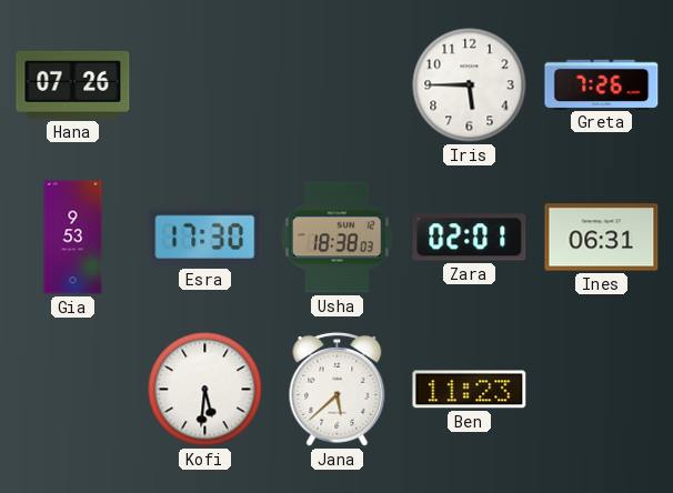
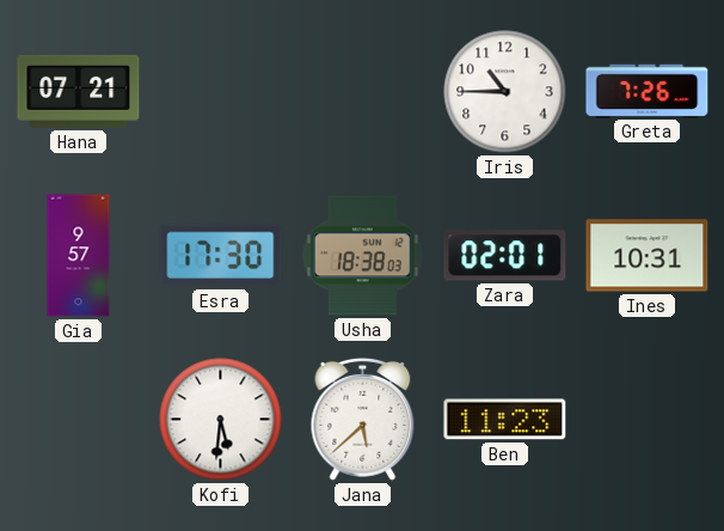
Hana: 07:26 -> 07:21 (79, 91)
Iris: 5:45 -> 10:45 (505, 92)
Gia: 9:53 -> 9:57 (79, 256)
Ines: 06:31 -> 10:31 (648, 256)
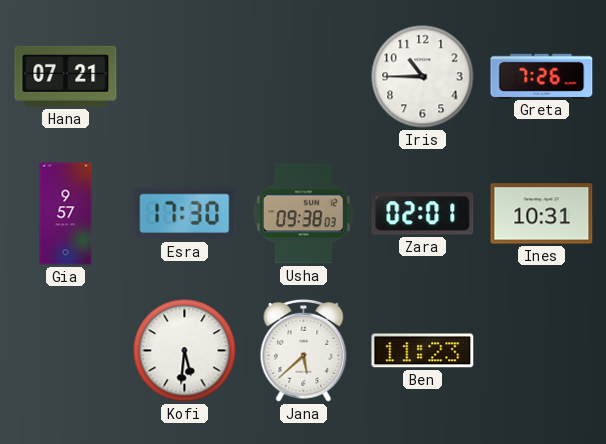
Usha: 18:38 -> 09:38 (304, 214)
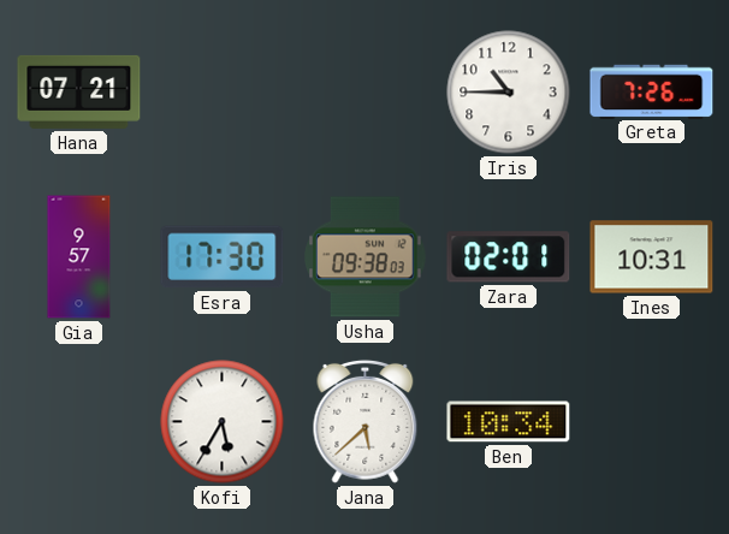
Kofi: 5:31 -> 5:35 (223, 422)
Ben: 11:23 -> 10:34 (509, 422)
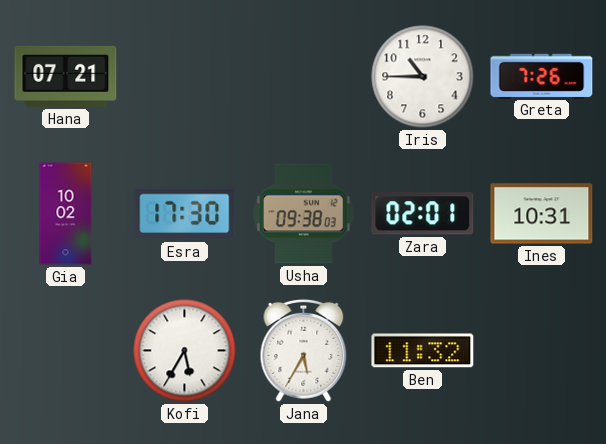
Gia: 9:57 -> 10:02 (66, 214)
Jana: 5:38 -> 5:35 (304, 350)
Ben: 10:34 -> 11:32 (423, 351)
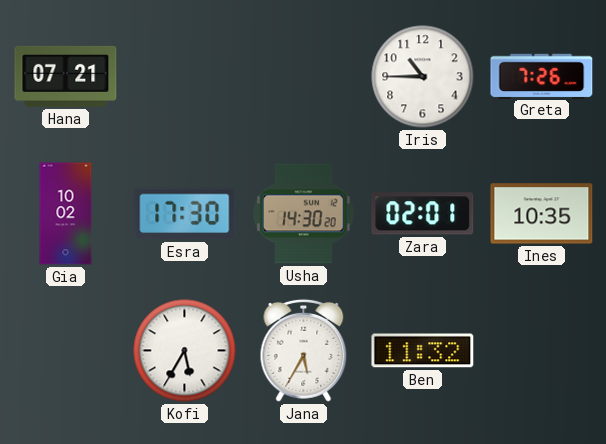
Usha: 09:38 -> 14:30 (304, 214)
Ines: 10:31 -> 10:35 (542, 214)
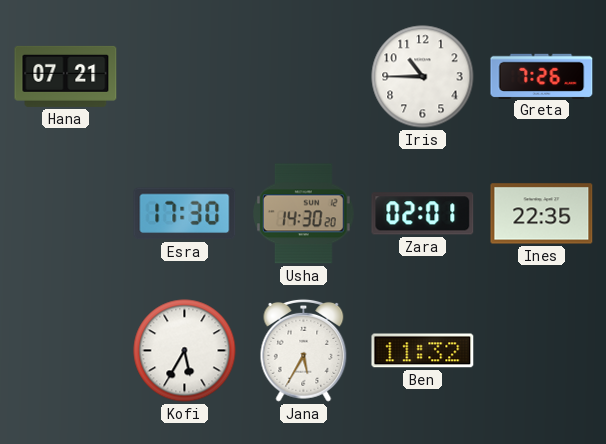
Gia: 10:02 -> none (66, 214)
Ines: 10:35 -> 22:35 (542, 214)
